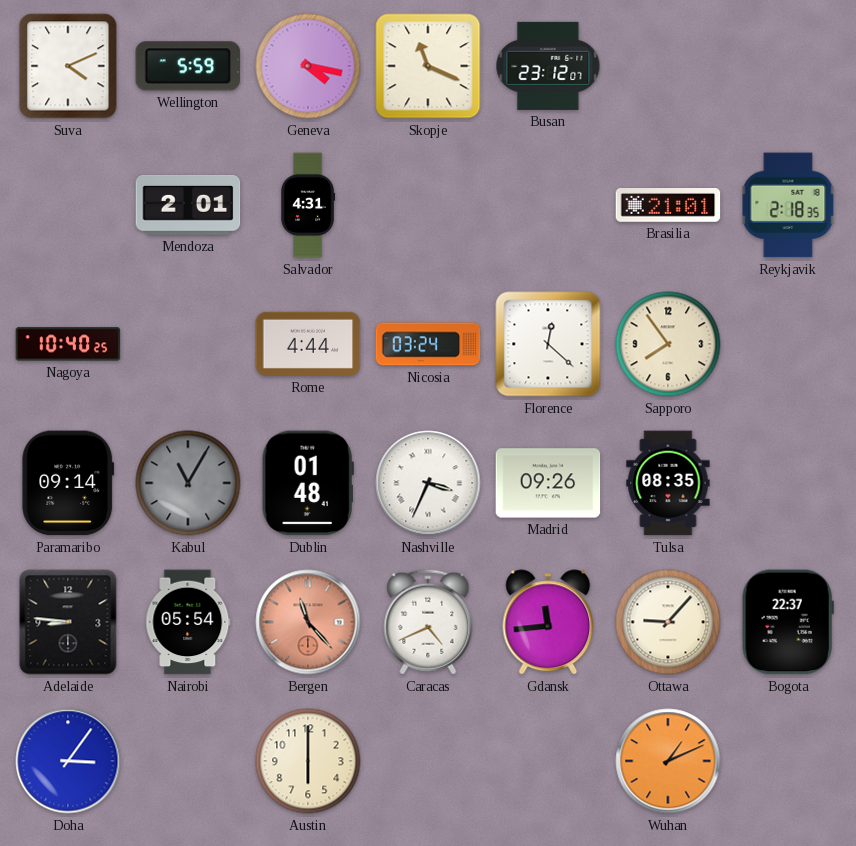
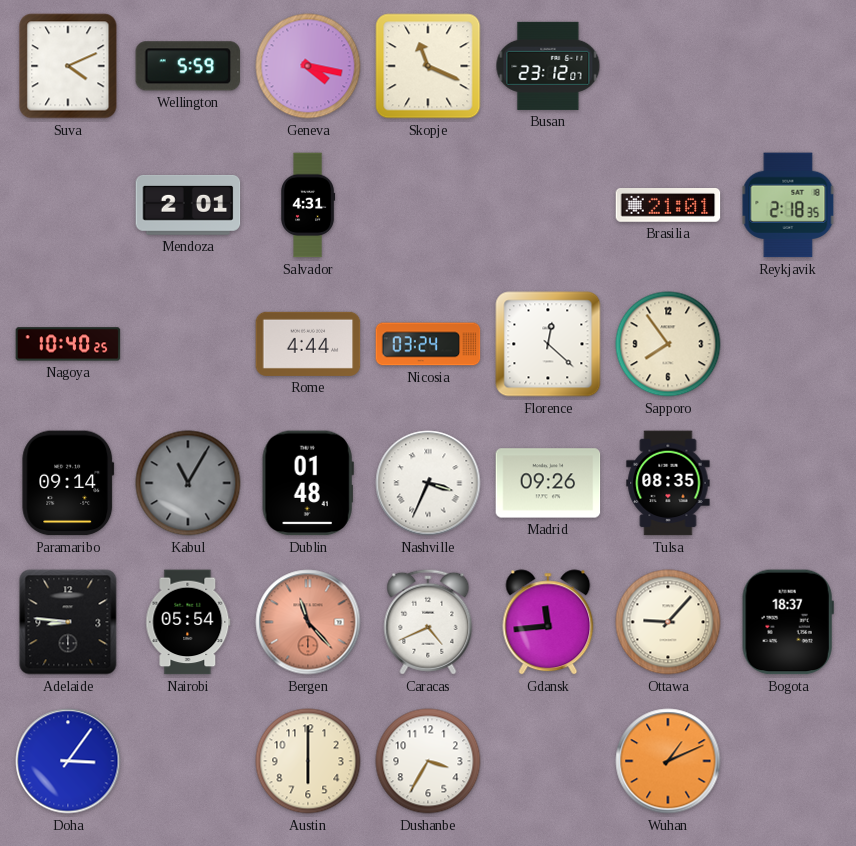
Bogota: 22:37 -> 18:37 (788, 622)
Dushanbe: none -> 3:35 (428, 761)
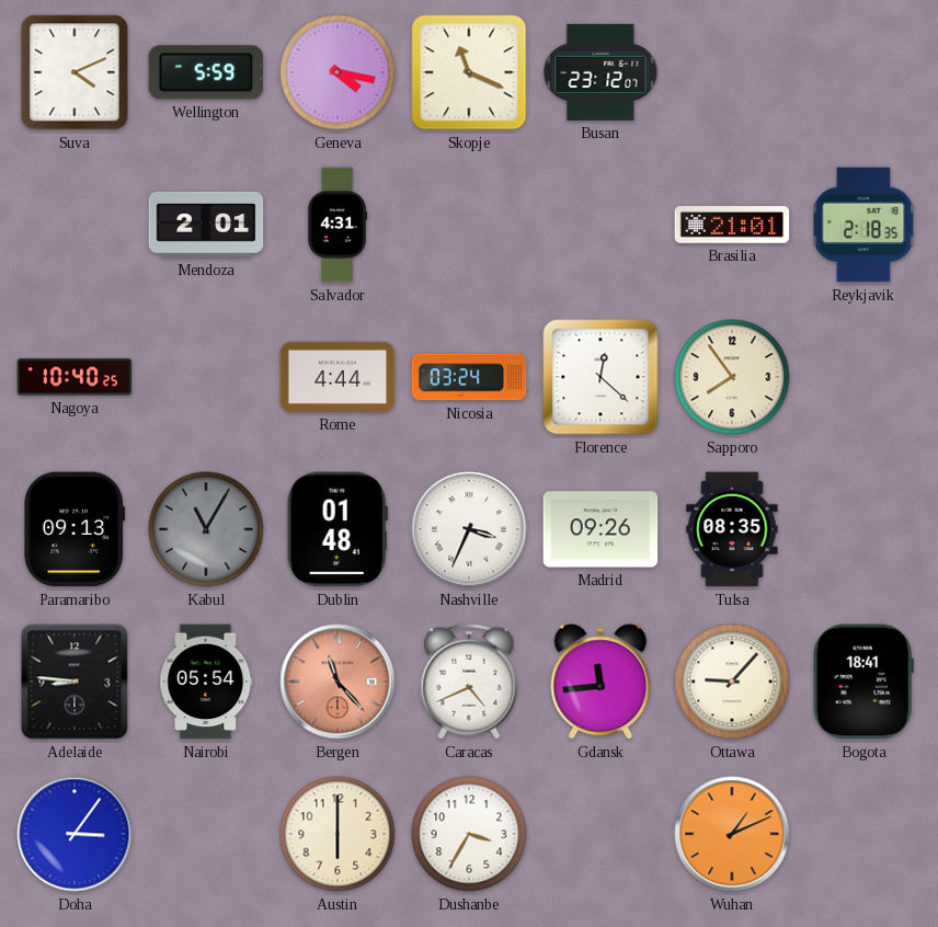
Paramaribo: 09:14 -> 09:13 (75, 529)
Bogota: 18:37 -> 18:41 (863, 682)
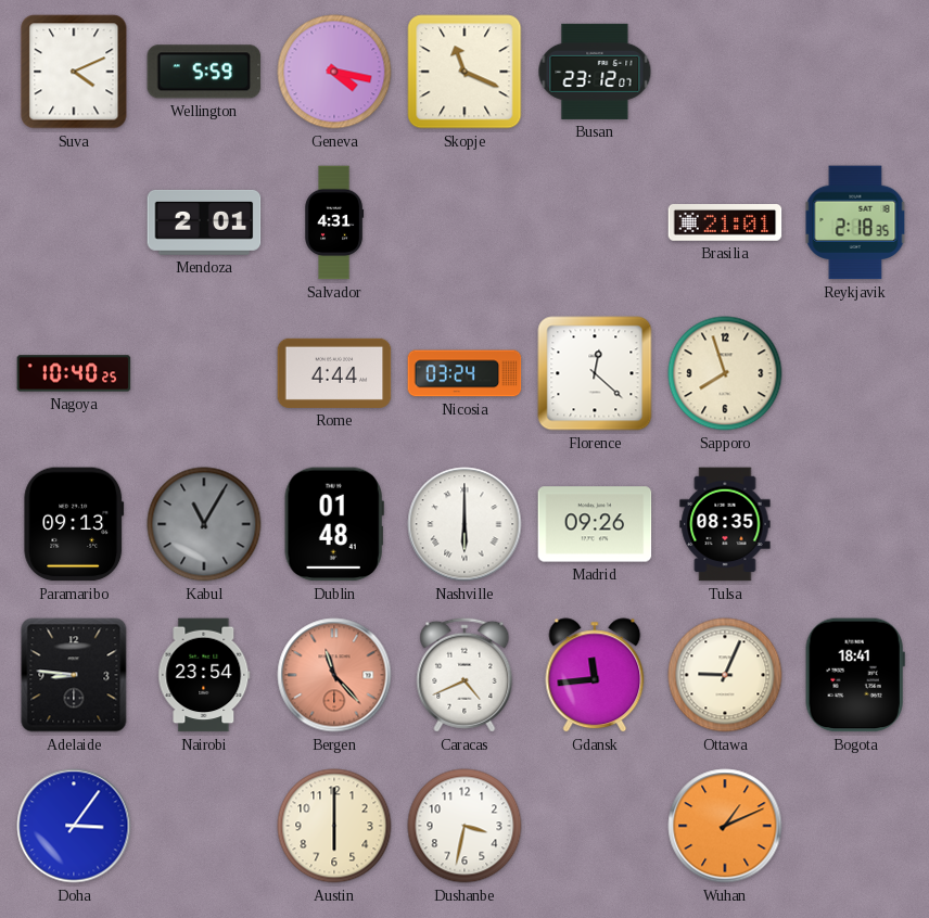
Sapporo: 7:54 -> 7:57 (725, 373)
Nashville: 3:34 -> 6:00 (465, 524)
Nairobi: 05:54 -> 23:54 (204, 675)
Ottawa: 9:07 -> 9:04 (725, 675)
Dushanbe: 3:35 -> 3:32 (465, 826)
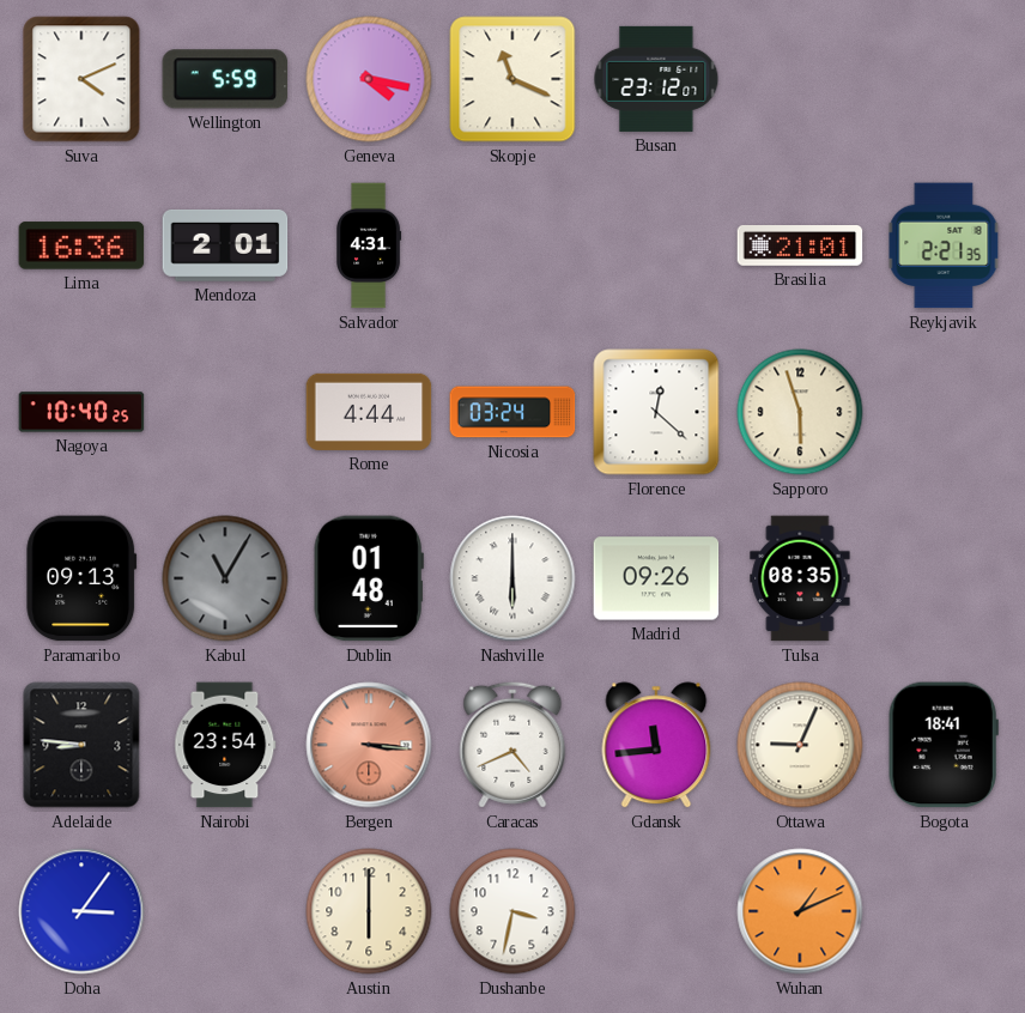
Lima: none -> 16:36 (81, 245)
Reykjavik: 2:18 -> 2:21 (944, 245)
Sapporo: 7:57 -> 5:57 (800, 412)
Bergen: 11:23 -> 3:16 (369, 745)
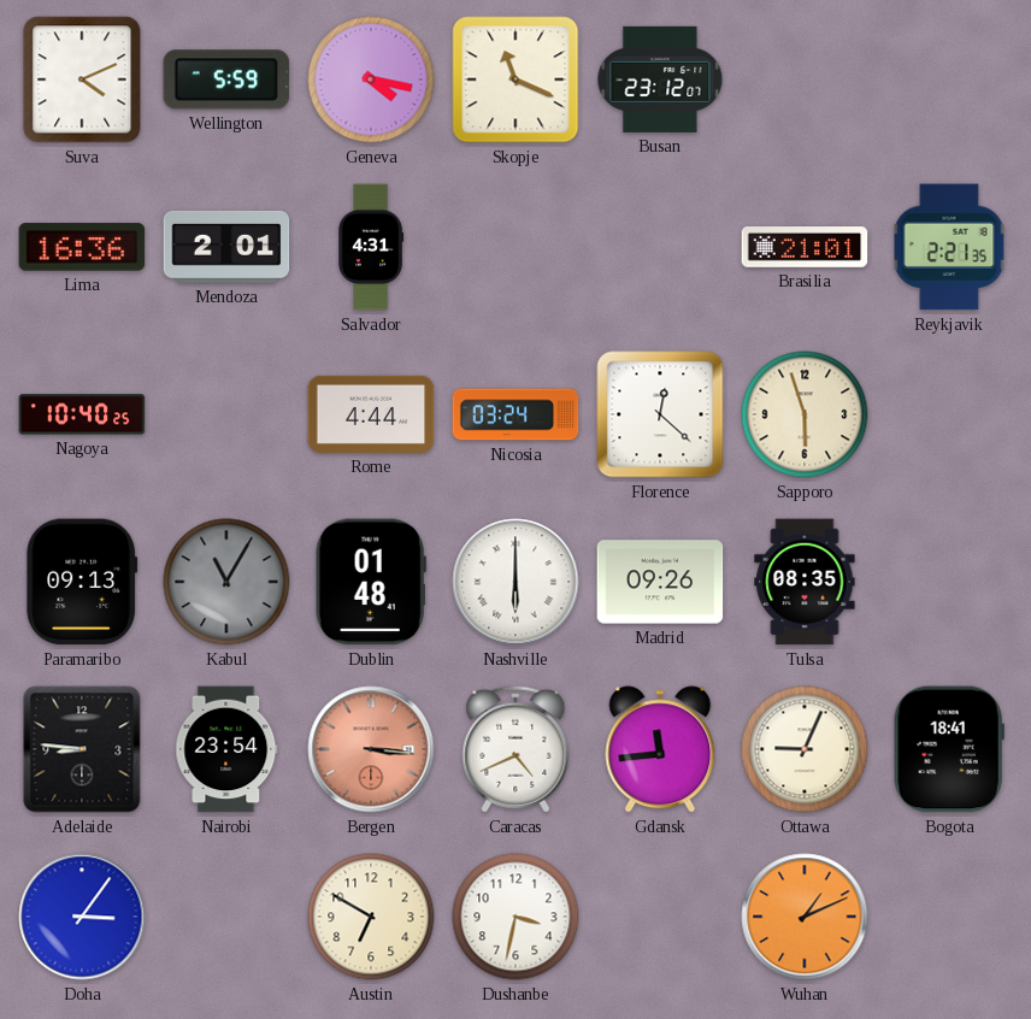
Austin: 6:00 -> 6:50 (371, 917)
